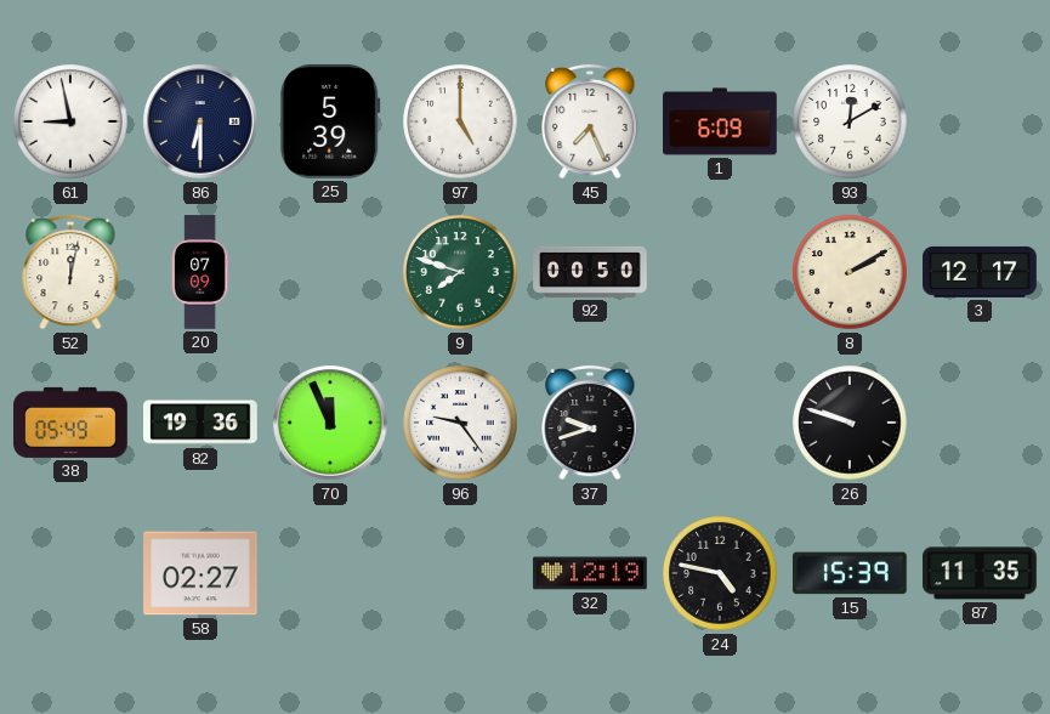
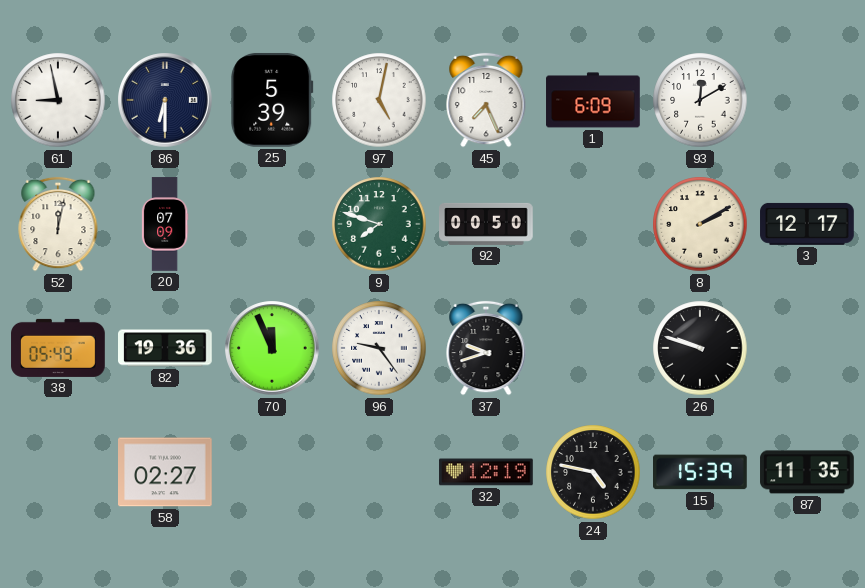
97: 5:00 -> 5:02 (379, 100)
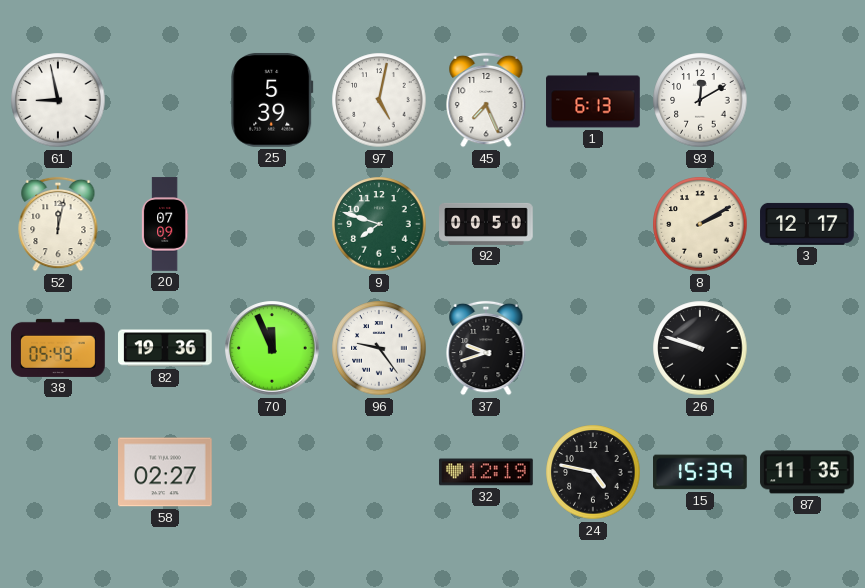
86: 6:30 -> none (165, 100)
1: 6:09 -> 6:13 (593, 100)
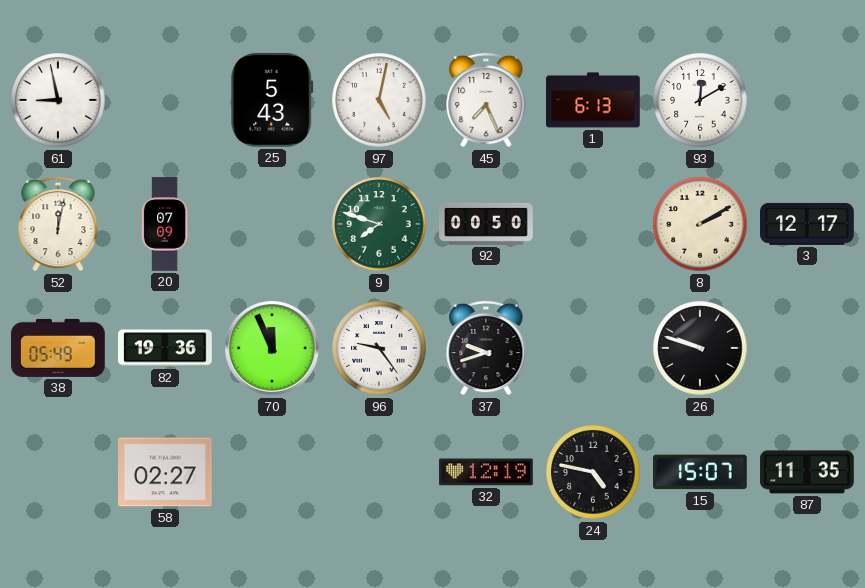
25: 5:39 -> 5:43 (272, 100)
15: 15:39 -> 15:07 (701, 472)
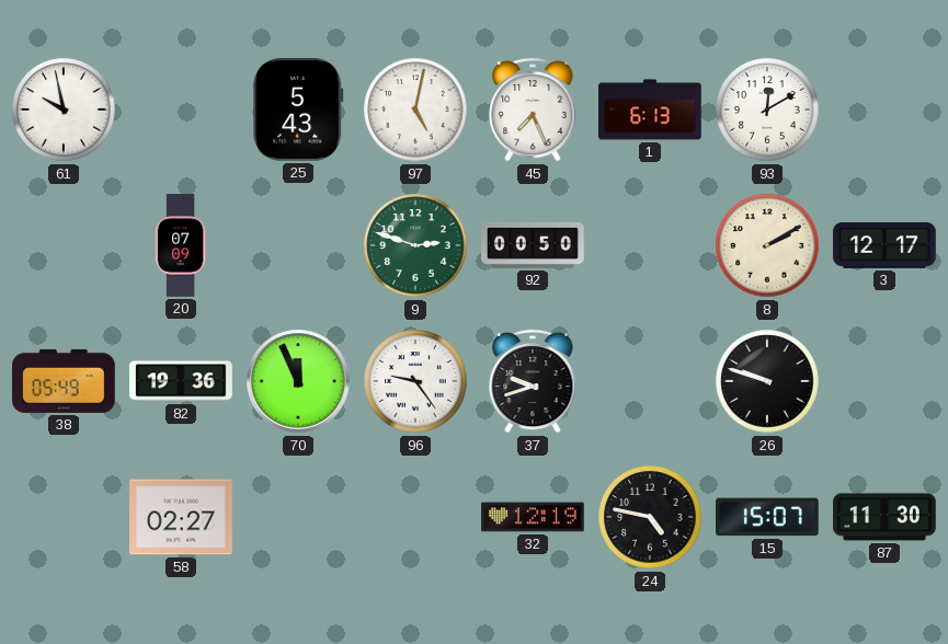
61: 8:58 -> 9:58 (64, 110)
52: 12:02 -> none (58, 224)
9: 7:48 -> 2:48 (415, 245)
87: 11:35 -> 11:30 (884, 517)
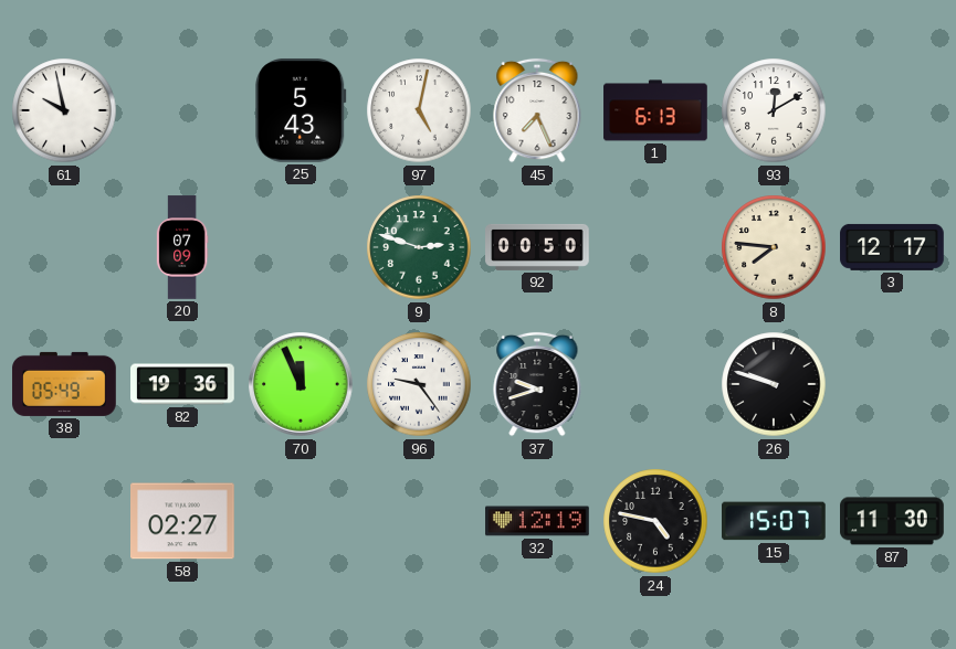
8: 2:10 -> 7:46 (774, 247)
